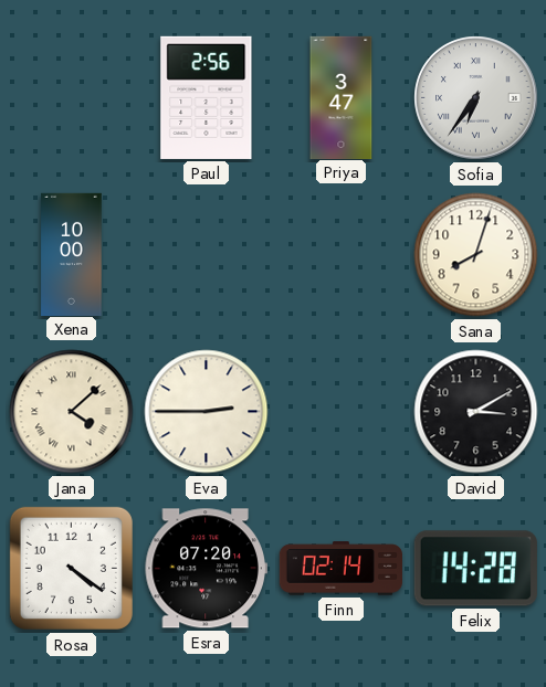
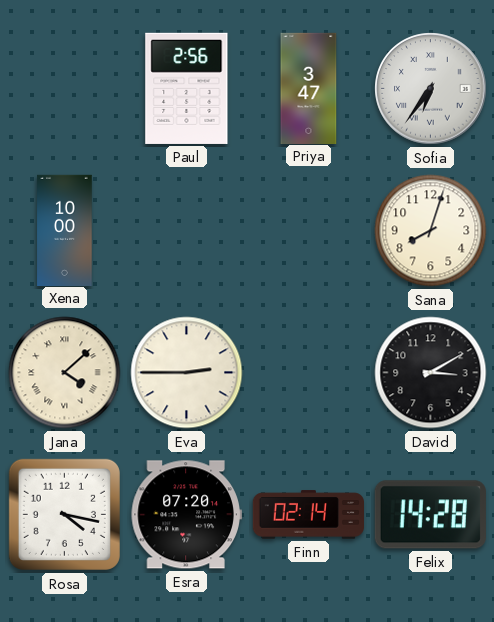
Rosa: 4:21 -> 4:17 (64, 514)
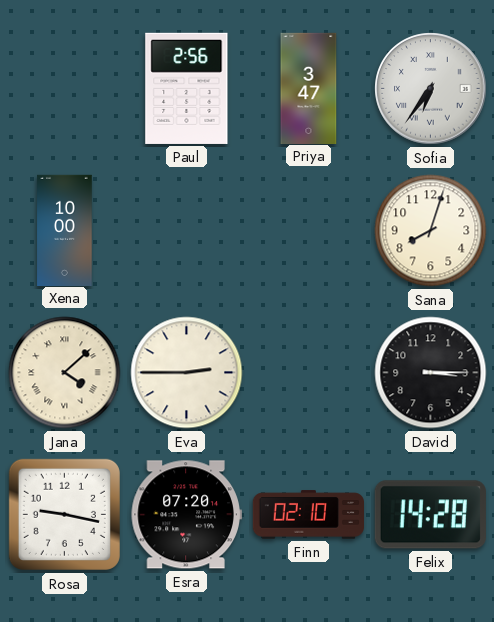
David: 3:10 -> 3:15 (431, 373)
Rosa: 4:17 -> 9:17 (64, 514)
Finn: 02:14 -> 02:10 (308, 515)
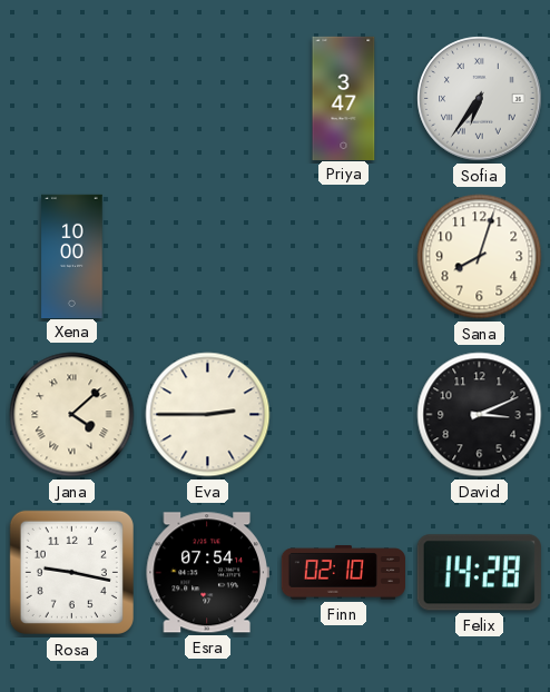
Paul: 2:56 -> none (187, 88)
David: 3:15 -> 3:11 (480, 415)
Esra: 07:20 -> 07:54 (207, 573)
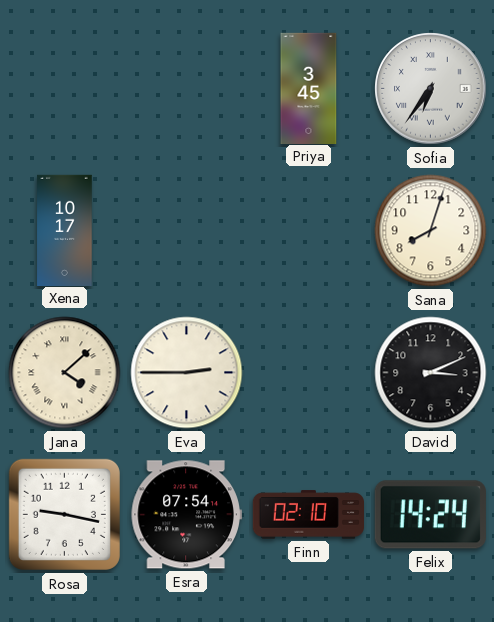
Priya: 3:47 -> 3:45 (309, 88)
Xena: 10:00 -> 10:17 (65, 230)
Felix: 14:28 -> 14:24 (430, 515)
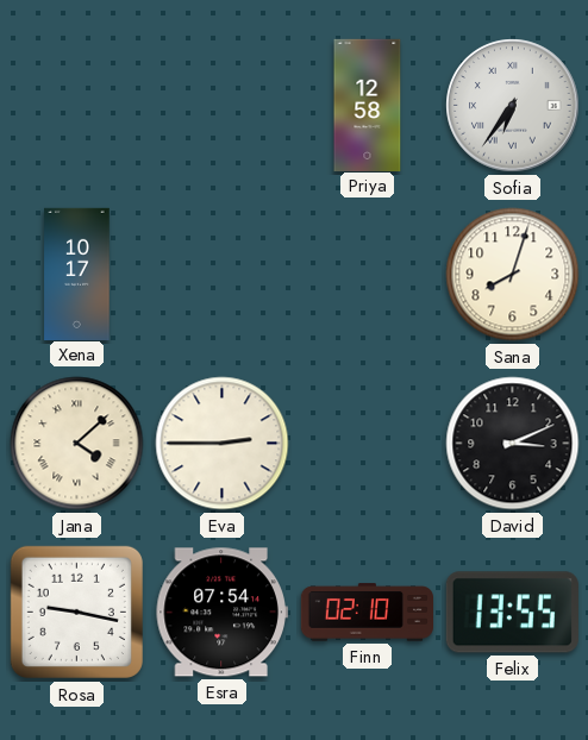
Priya: 3:45 -> 12:58 (368, 105)
Felix: 14:24 -> 13:55 (512, 613)
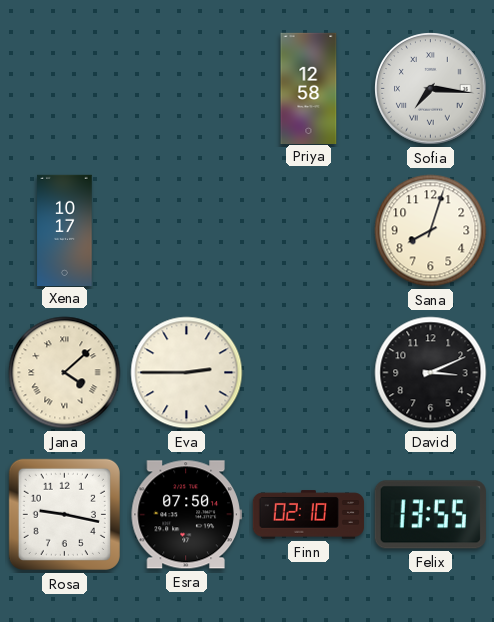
Sofia: 6:36 -> 7:16 (431, 89)
Esra: 07:54 -> 07:50 (186, 515)
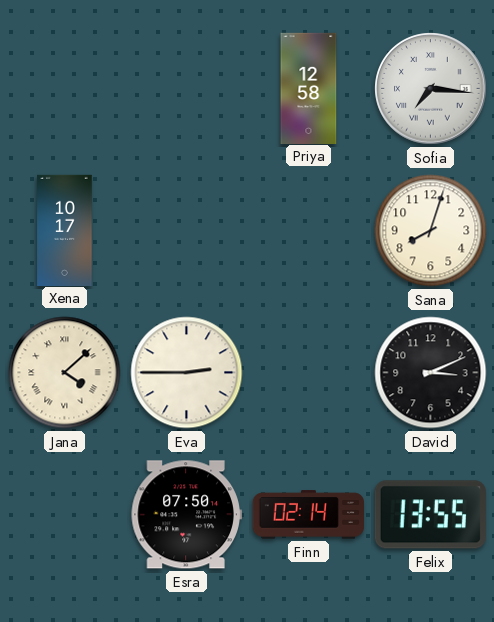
Rosa: 9:17 -> none (64, 514)
Finn: 02:10 -> 02:14 (308, 515)
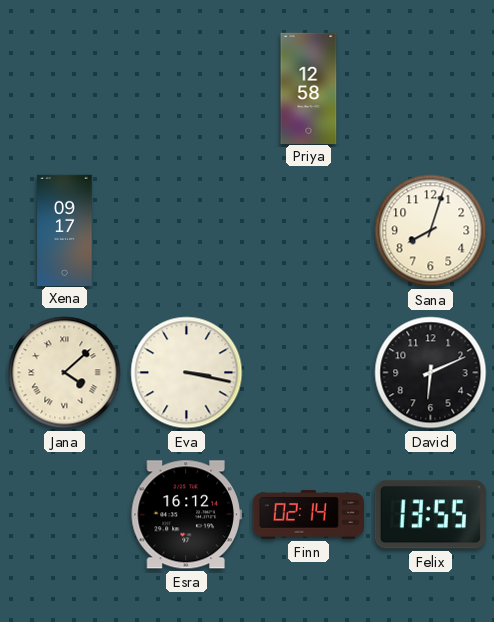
Sofia: 7:16 -> none (431, 89)
Xena: 10:17 -> 09:17 (65, 230)
Eva: 2:45 -> 3:17 (187, 373)
David: 3:11 -> 6:11 (431, 373)
Esra: 07:50 -> 16:12 (186, 515)
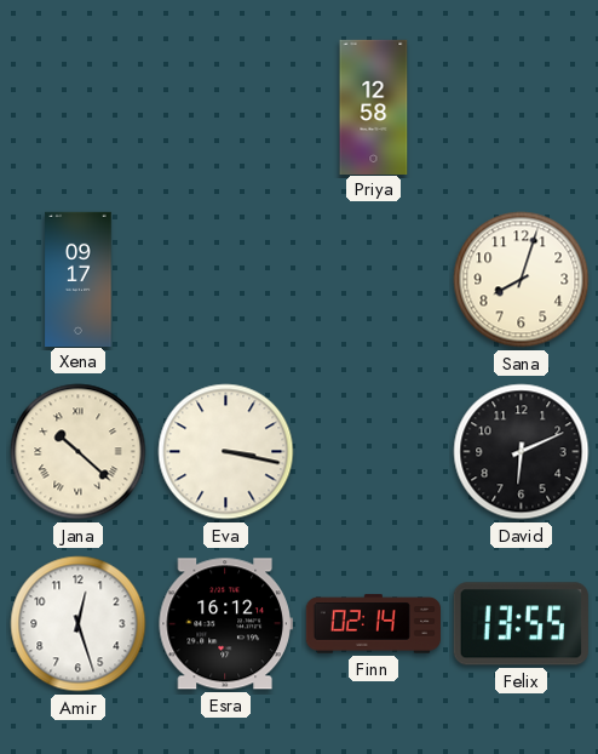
Jana: 4:08 -> 10:22 (79, 452)
Amir: none -> 12:27 (79, 624)
